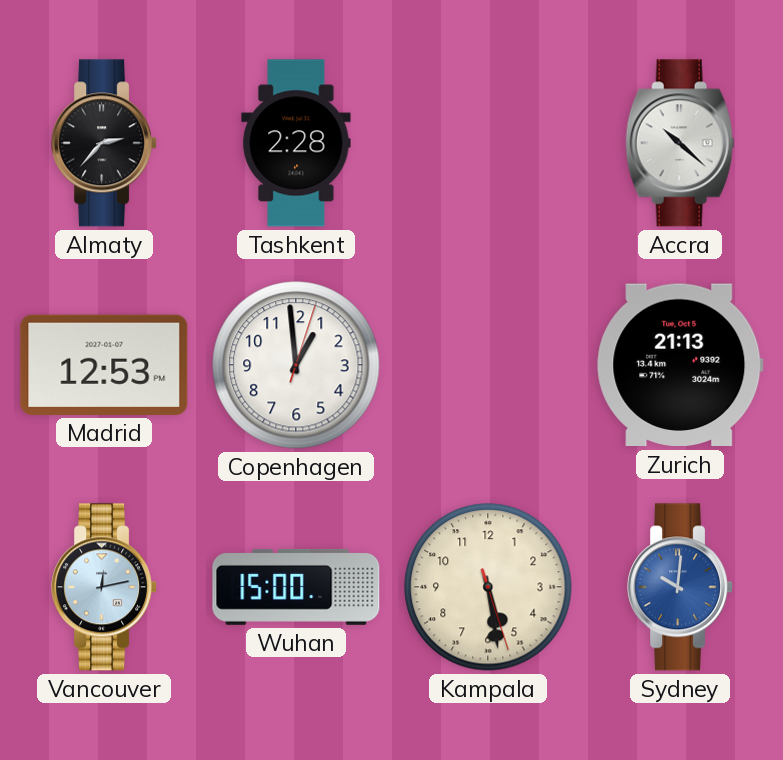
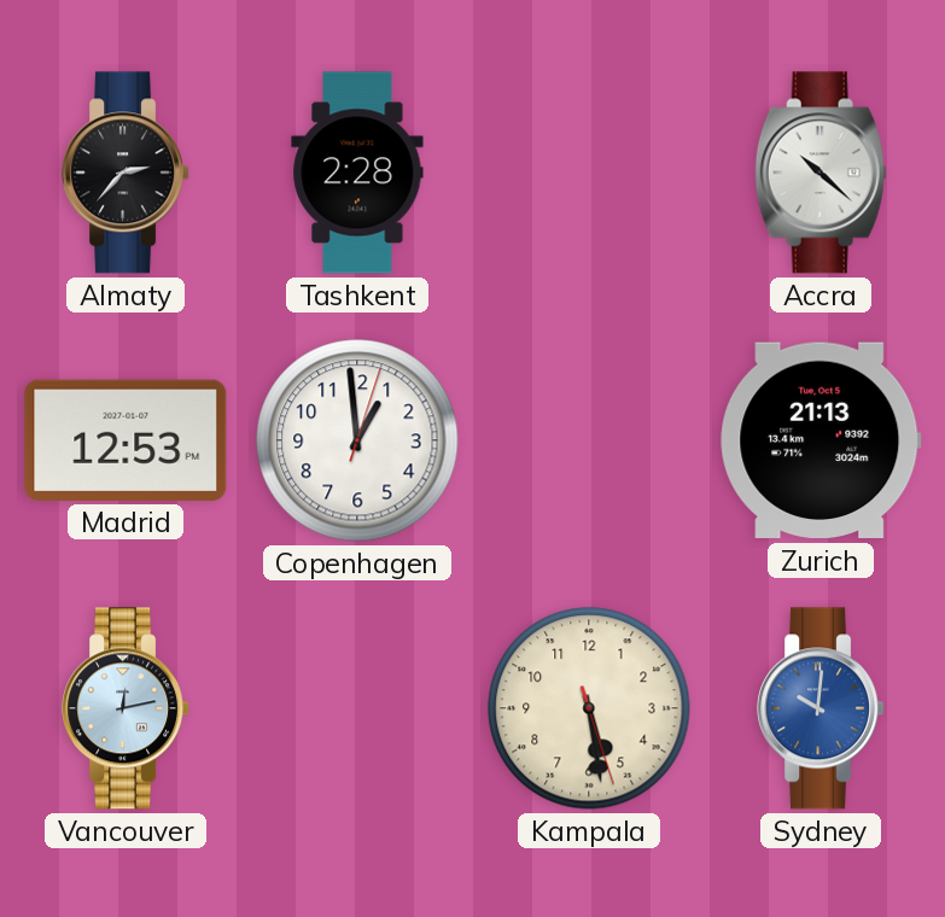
Wuhan: 15:00 -> none (296, 587)
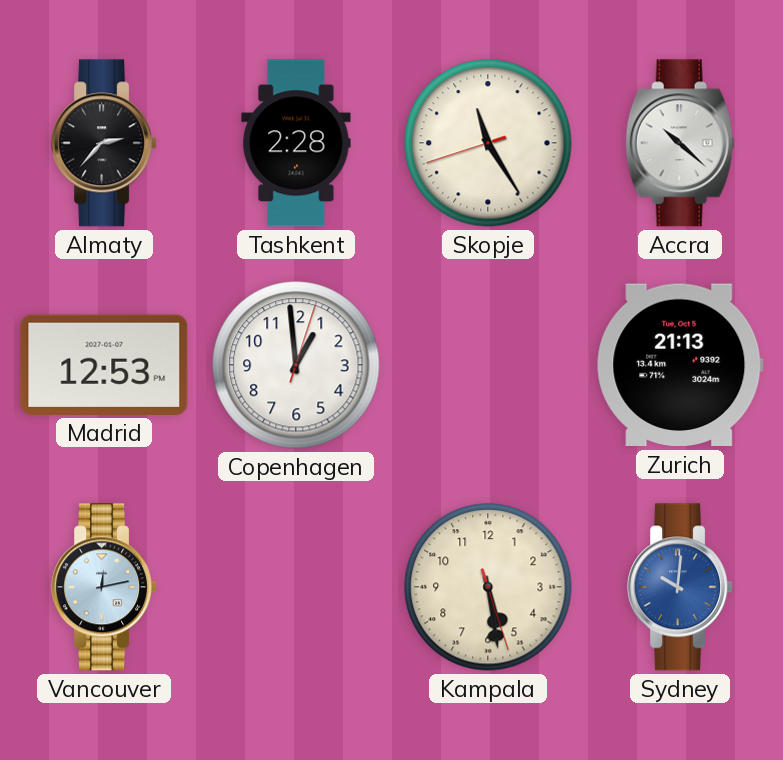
Skopje: none -> 11:24 (488, 143)
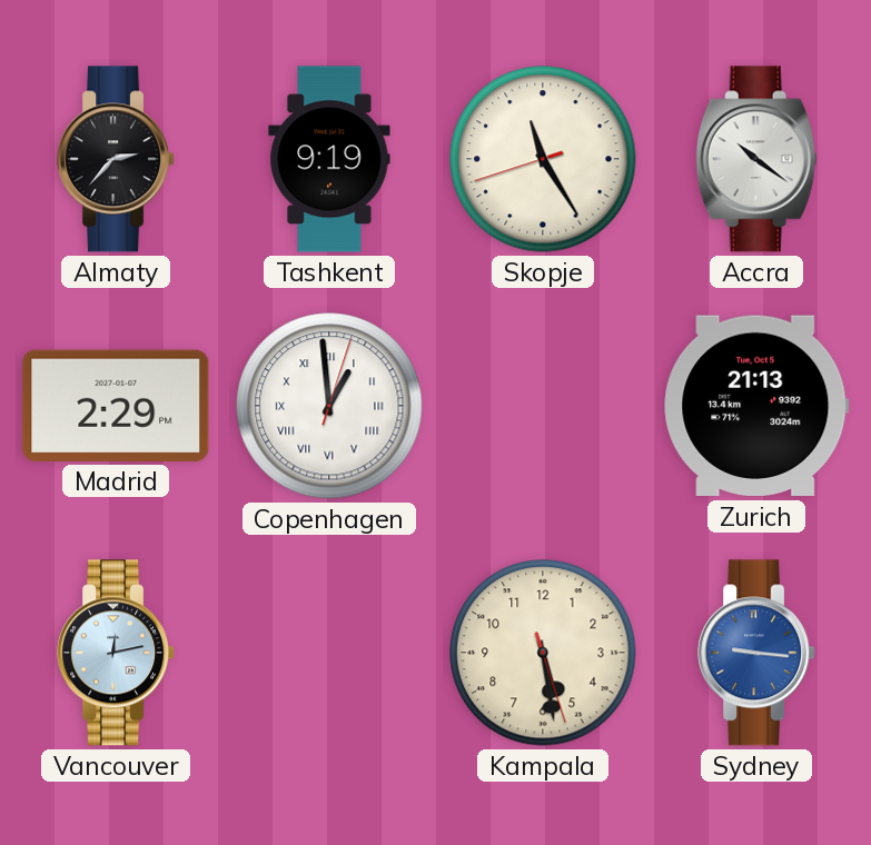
Tashkent: 2:28 -> 9:19 (329, 159)
Accra: 10:22 -> 10:21 (756, 159)
Madrid: 12:53 -> 2:29 (116, 406)
Copenhagen numerals: Arabic -> Roman (329, 406)
Sydney: 10:01 -> 9:16 (758, 653)
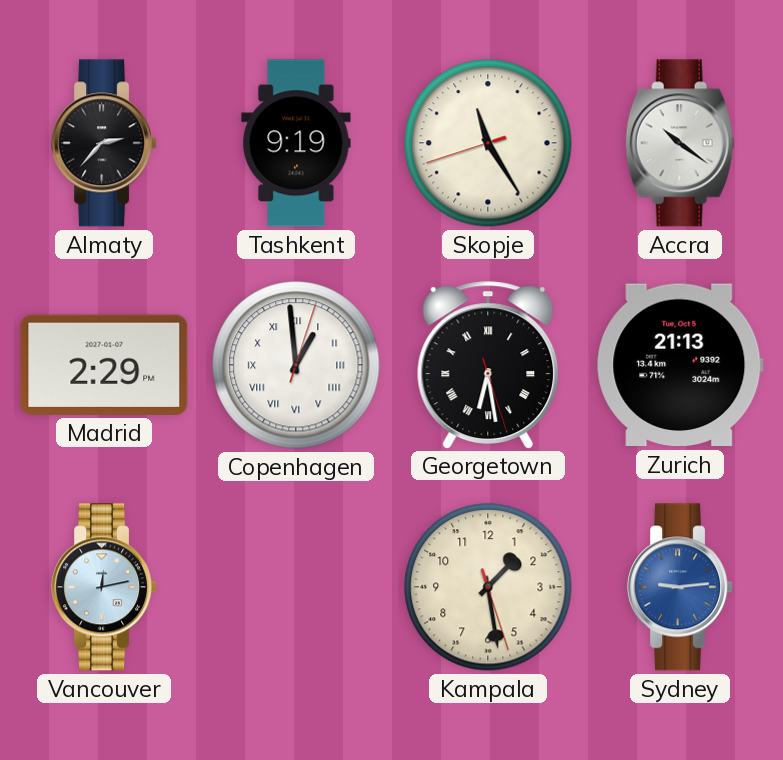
Georgetown: none -> 6:28 (488, 365)
Kampala: 5:28 -> 1:28 (488, 587)
Sydney: 9:16 -> 9:14 (681, 587)
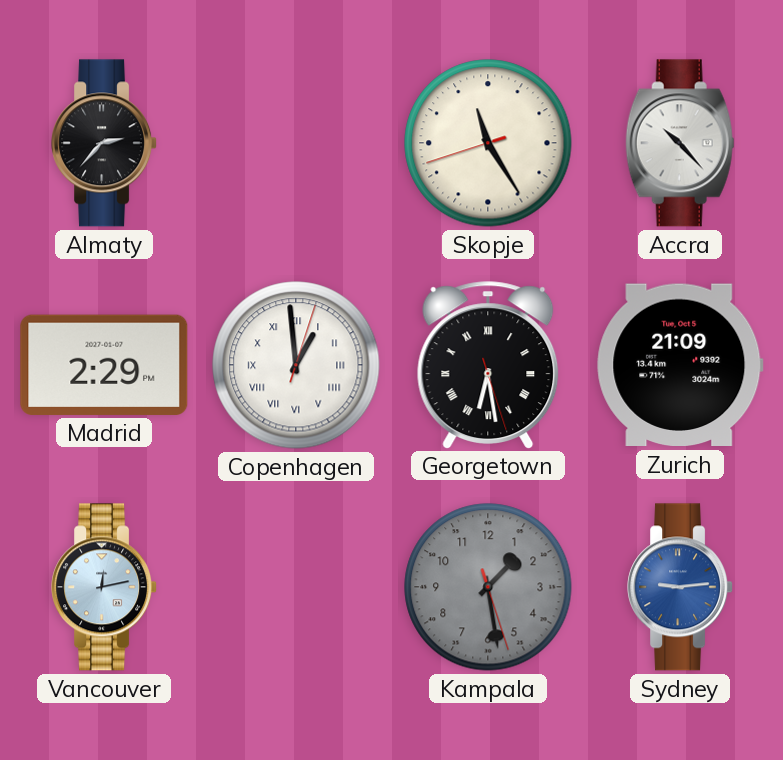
Tashkent: 9:19 -> none (296, 143)
Accra: 10:21 -> 10:23 (680, 143)
Zurich: 21:13 -> 21:09 (680, 365)
Kampala dial: cream -> grey (488, 587)
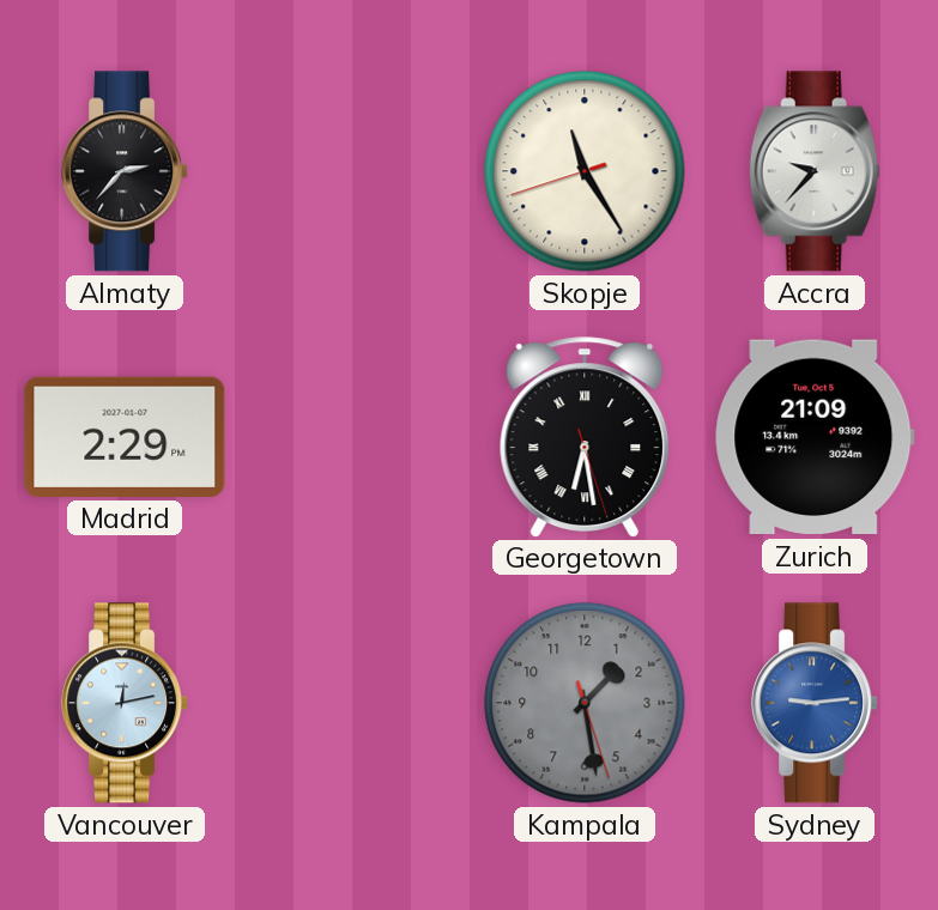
Accra: 10:23 -> 9:37 (815, 171)
Copenhagen: 12:59 -> none (296, 365)
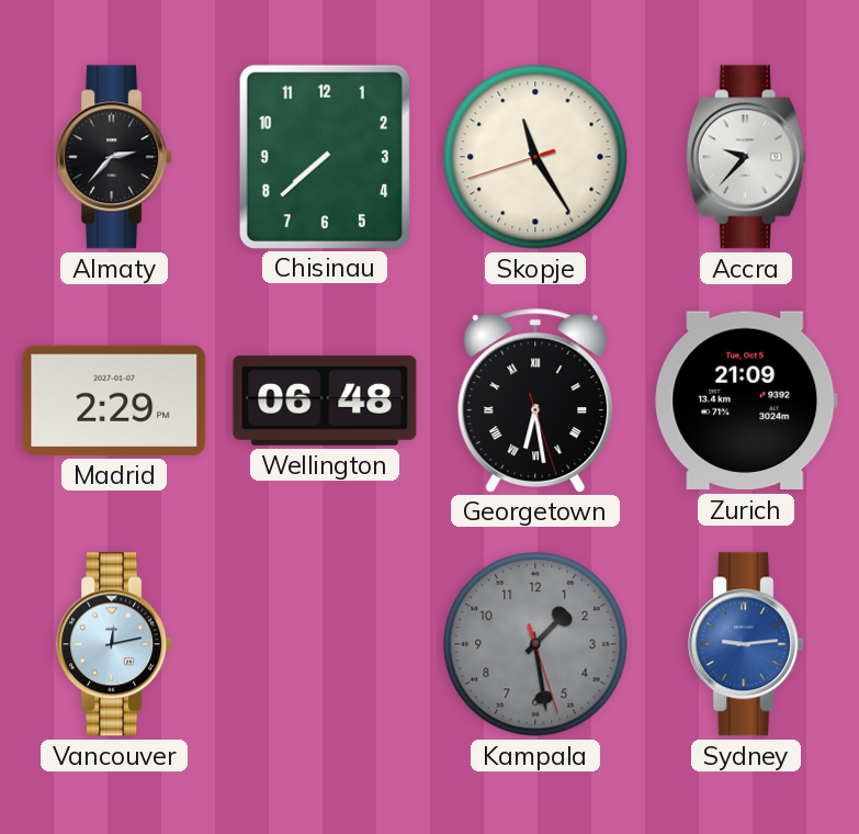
Chisinau: none -> 7:38 (324, 156)
Wellington: none -> 06:48 (325, 401)
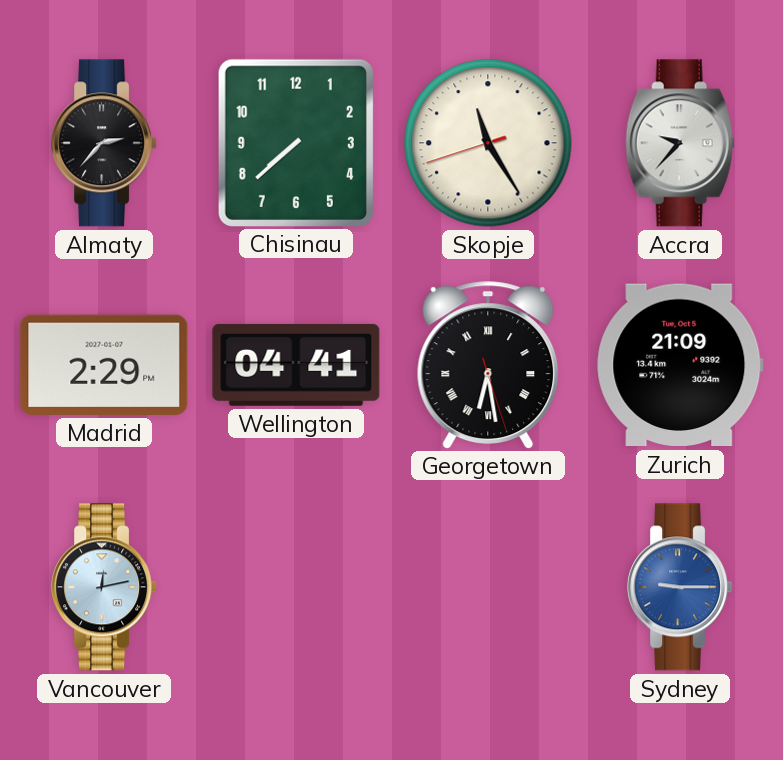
Wellington: 06:48 -> 04:41 (296, 365)
Kampala: 1:28 -> none (535, 644)
Sydney: 9:14 -> 9:15 (681, 587)
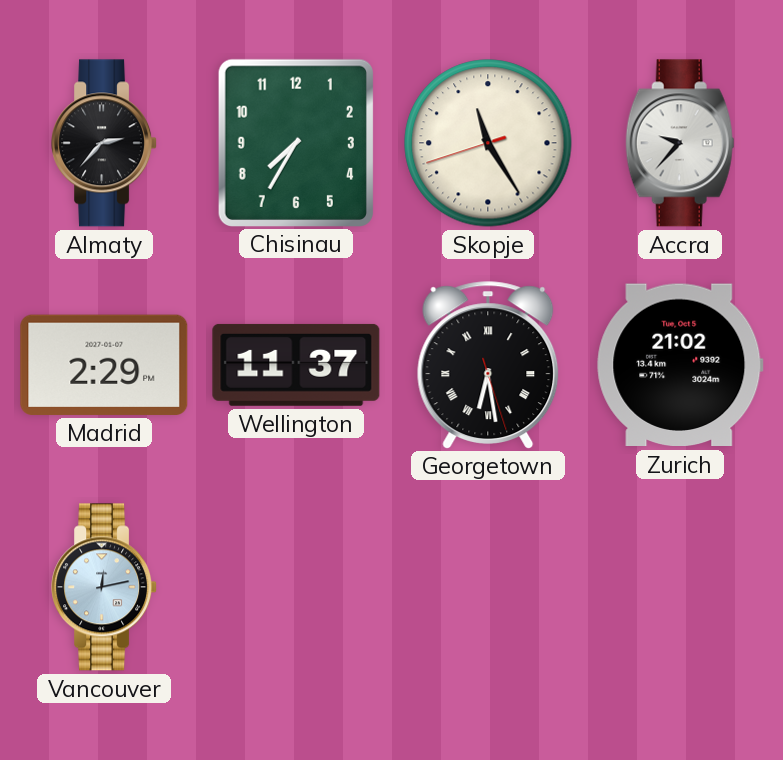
Chisinau: 7:38 -> 7:35 (295, 142)
Wellington: 04:41 -> 11:37 (296, 365)
Zurich: 21:09 -> 21:02 (680, 365)
Sydney: 9:15 -> none (681, 587)
